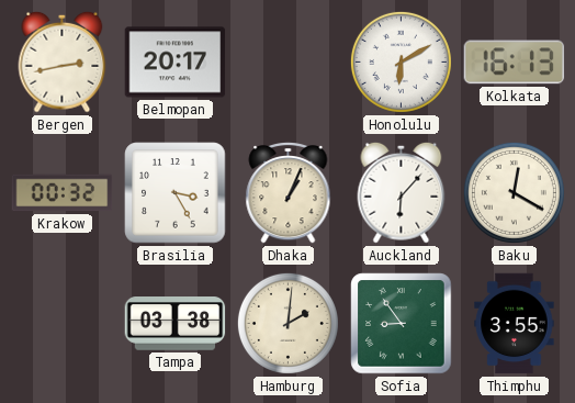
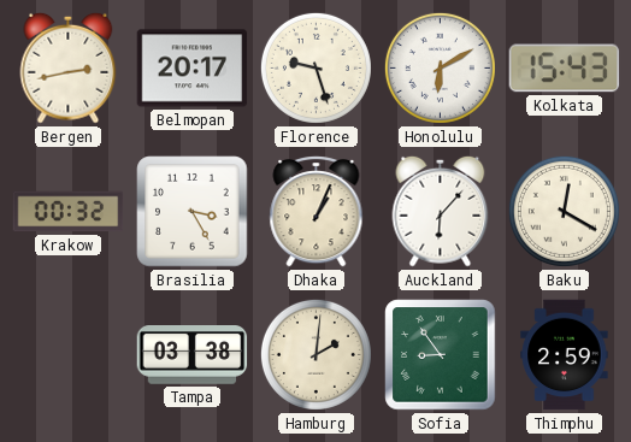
Florence: none -> 9:27 (315, 67)
Kolkata: 16:13 -> 15:43 (565, 69)
Thimphu: 3:55 -> 2:59 (565, 355)
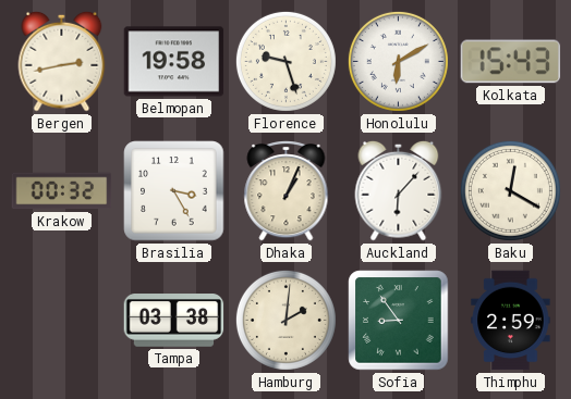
Belmopan: 20:17 -> 19:58 (174, 62)
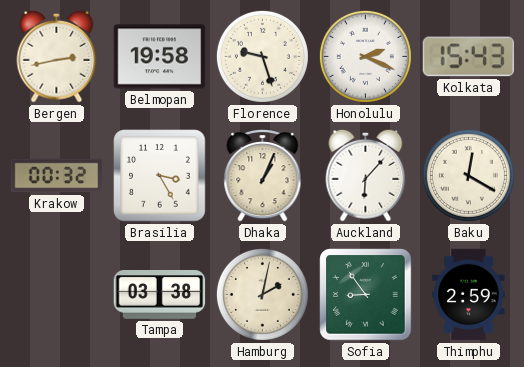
Honolulu: 6:10 -> 2:19 (365, 56)
Hamburg: 2:01 -> 2:02 (262, 294)
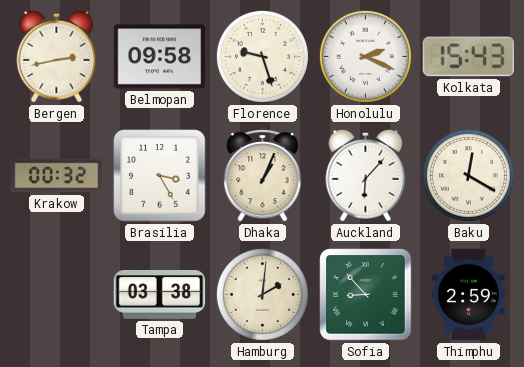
Belmopan: 19:58 -> 09:58 (160, 57)
Hamburg: 2:02 -> 2:01 (262, 294)
Sofia: 8:54 -> 8:53 (366, 295)
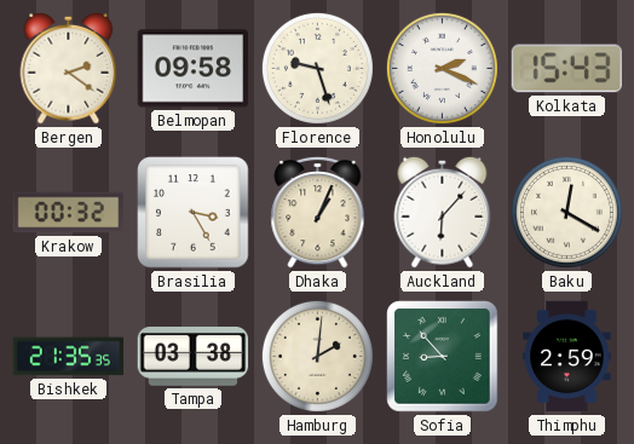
Bergen: 2:43 -> 2:21 (69, 68)
Bishkek: none -> 21:35 (69, 357)
